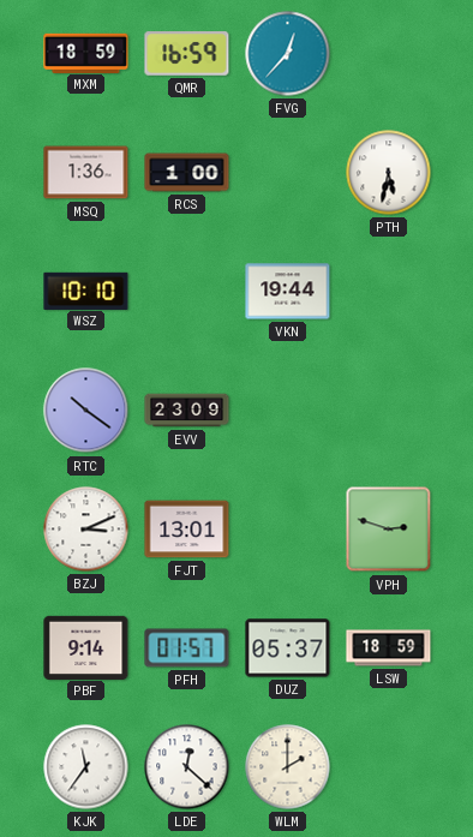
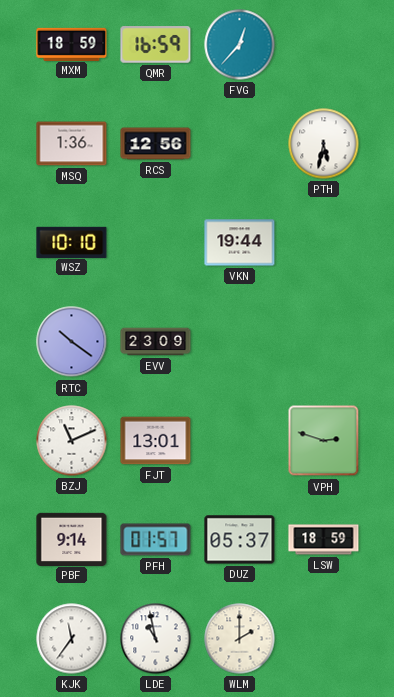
RCS: 1:00 -> 12:56 (156, 144)
BZJ: 3:11 -> 11:11 (72, 441)
LDE: 12:22 -> 10:58 (156, 639)
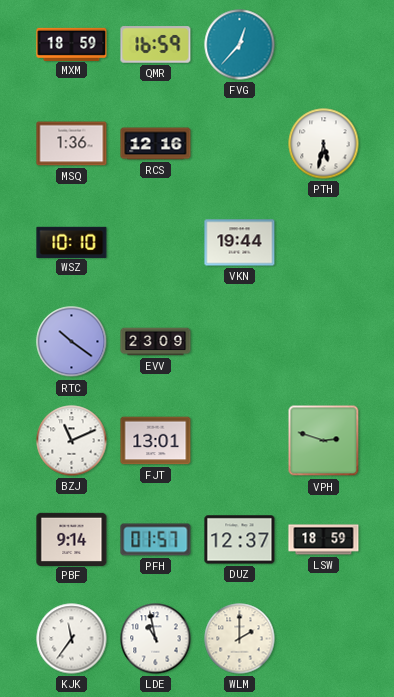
RCS: 12:56 -> 12:16 (156, 144)
DUZ: 05:37 -> 12:37 (240, 540)
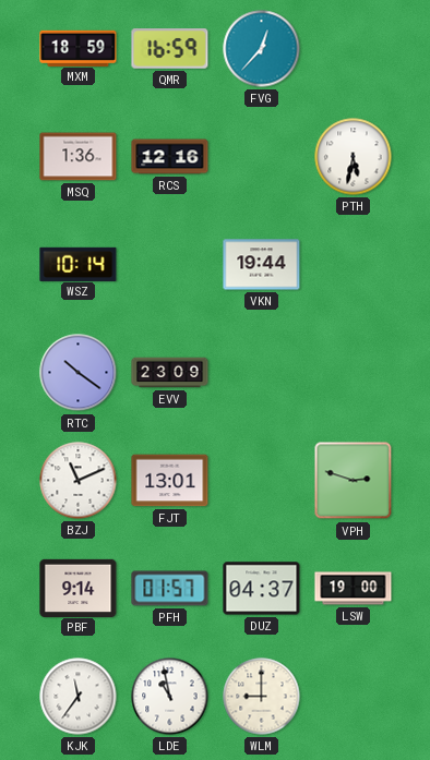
WSZ: 10:10 -> 10:14 (79, 264)
DUZ: 12:37 -> 04:37 (262, 589)
LSW: 18:59 -> 19:00 (354, 589)
WLM: 2:00 -> 9:00 (262, 697)
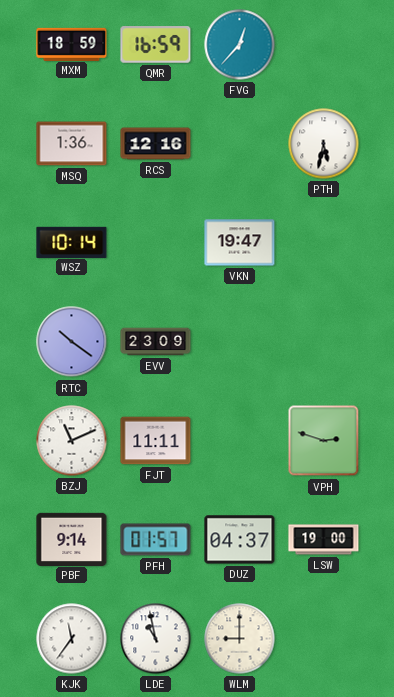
VKN: 19:44 -> 19:47 (240, 243)
FJT: 13:01 -> 11:11 (156, 441)
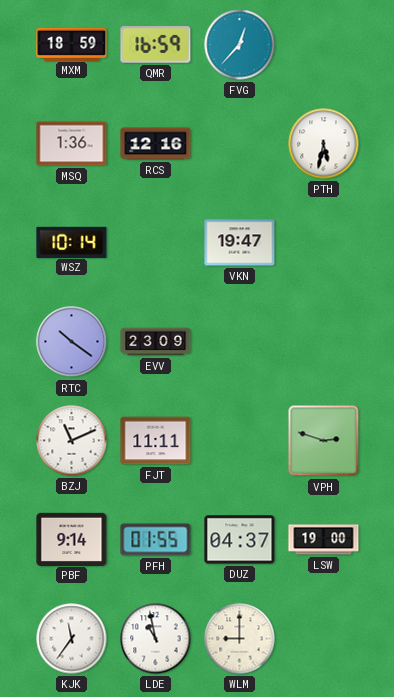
PFH: 01:57 -> 01:55 (156, 540)
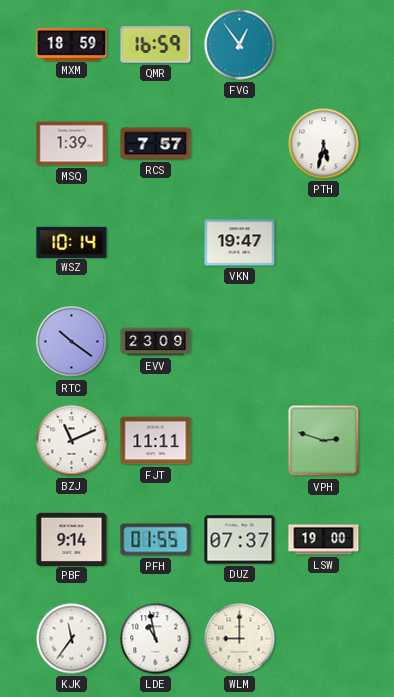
FVG: 12:37 -> 12:54 (240, 45)
MSQ: 1:36 -> 1:39 (72, 144)
RCS: 12:16 -> 7:57 (156, 144)
DUZ: 04:37 -> 07:37 (240, 540)
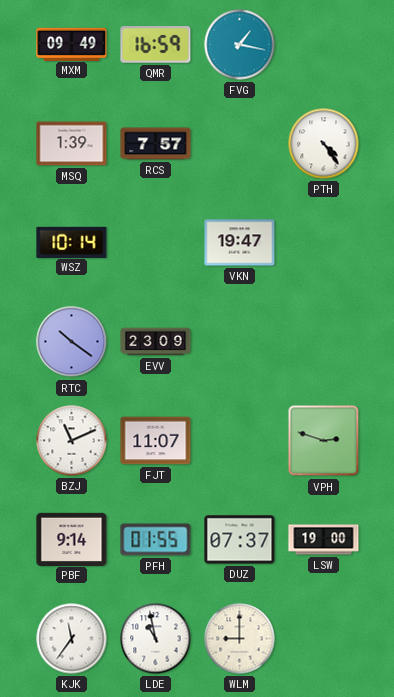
MXM: 18:59 -> 09:49 (72, 44)
FVG: 12:54 -> 1:17 (240, 45)
PTH: 5:32 -> 4:24 (324, 144)
FJT: 11:11 -> 11:07 (156, 441)
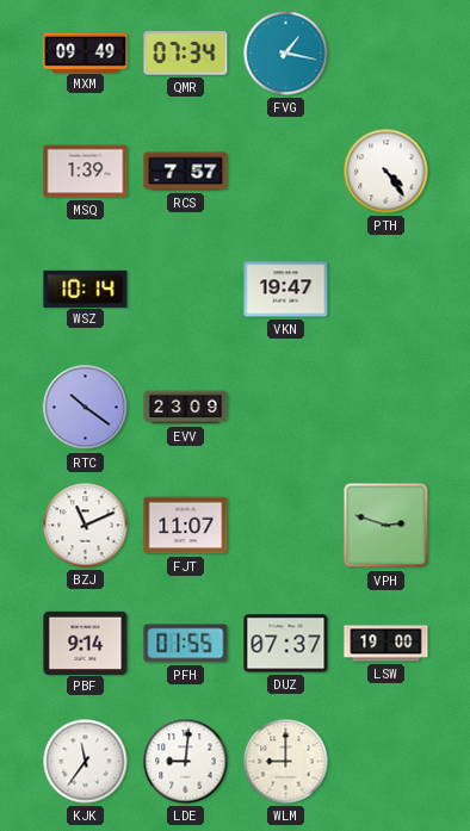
QMR: 16:59 -> 07:34 (186, 54)
LDE: 10:58 -> 9:01 (186, 762)
